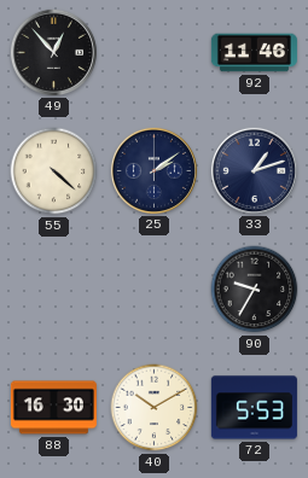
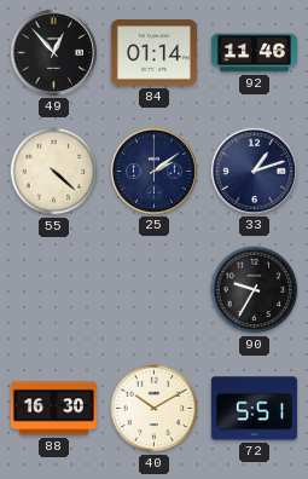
84: none -> 01:14 (153, 53)
72: 5:53 -> 5:51 (254, 409)
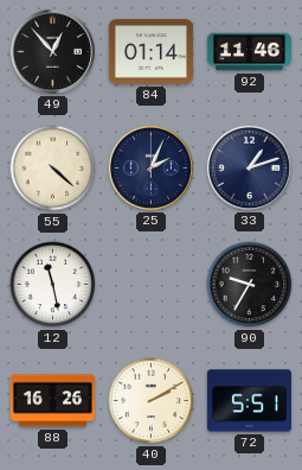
25: 2:09 -> 2:04 (150, 167)
12: none -> 11:28 (53, 285)
88: 16:30 -> 16:26 (52, 401)
40: 10:10 -> 2:10 (152, 401)
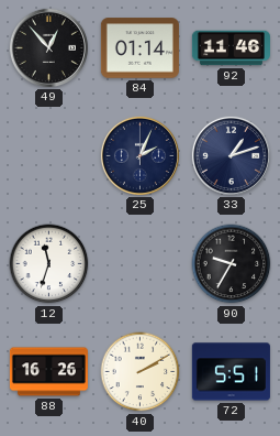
55: 4:22 -> none (53, 169)
12: 11:28 -> 11:33 (49, 264)
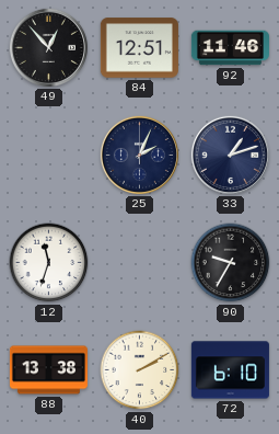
84: 01:14 -> 12:51 (139, 48)
88: 16:26 -> 13:38 (48, 370)
72: 5:51 -> 6:10 (230, 370)
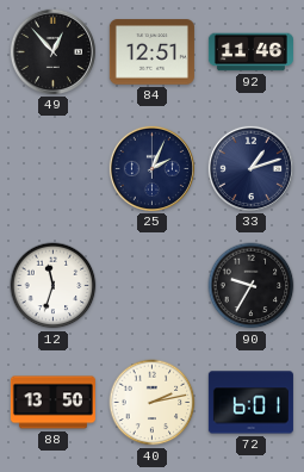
88: 13:38 -> 13:50 (52, 403)
40: 2:10 -> 2:13 (153, 403)
72: 6:10 -> 6:01 (250, 403)
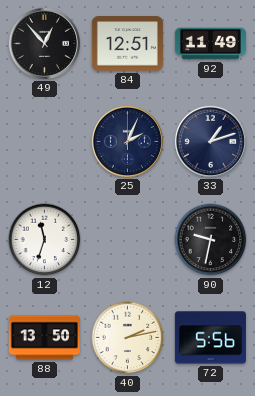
92: 11:46 -> 11:49 (210, 44)
90: 9:35 -> 9:32 (211, 240)
72: 6:01 -> 5:56 (210, 338)
